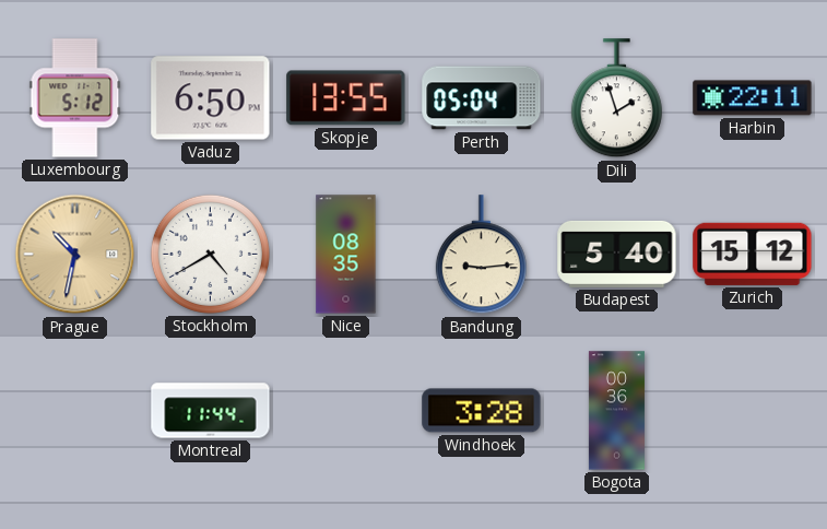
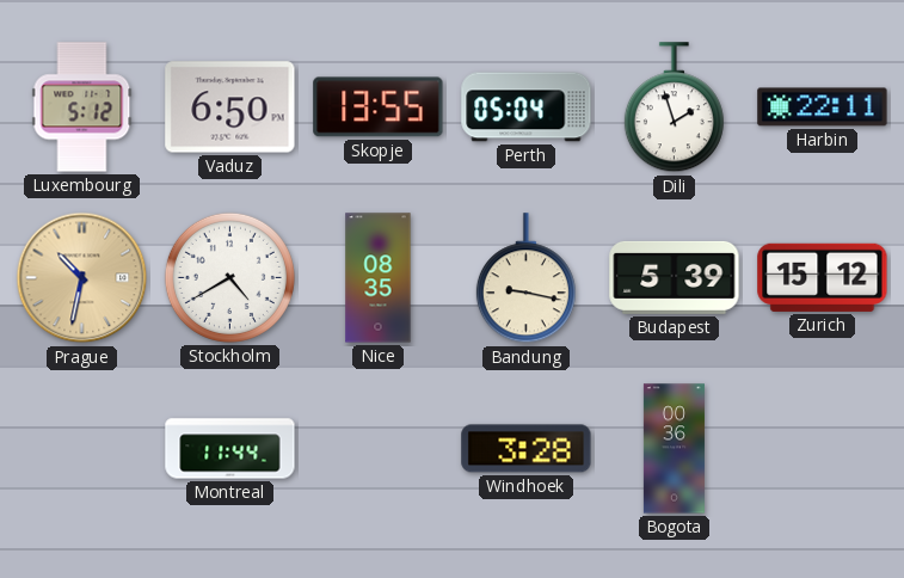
Bandung: 9:14 -> 9:17 (525, 278)
Budapest: 5:40 -> 5:39 (675, 277)
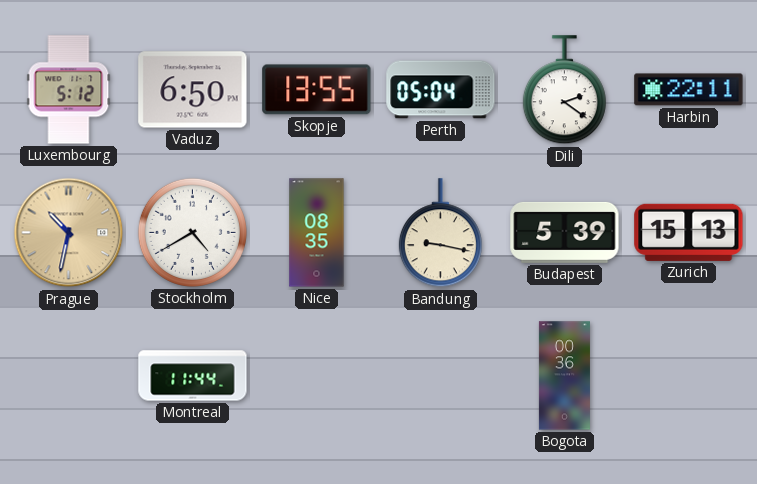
Dili: 1:57 -> 2:21 (564, 90)
Zurich: 15:12 -> 15:13 (689, 232)
Windhoek: 3:28 -> none (527, 449)
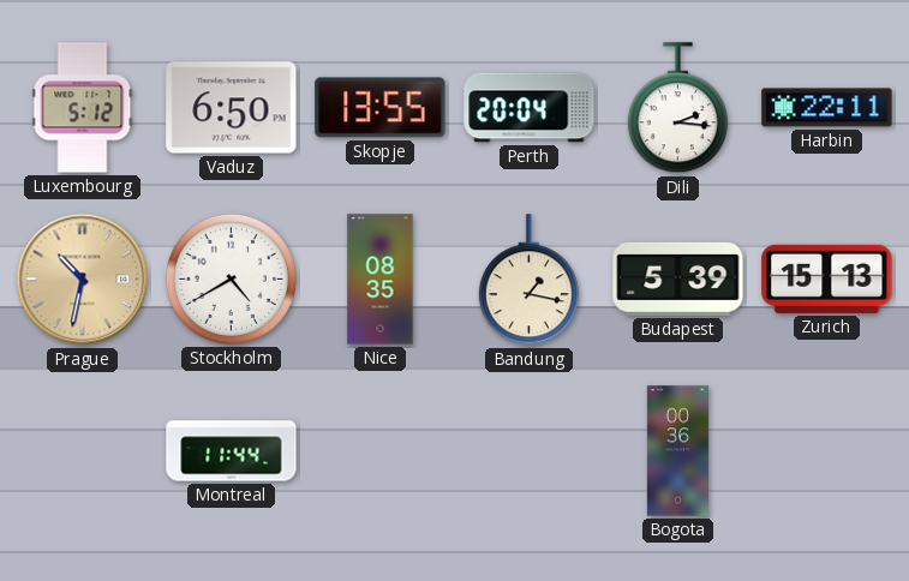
Perth: 05:04 -> 20:04 (530, 108)
Dili: 2:21 -> 2:16 (677, 108)
Bandung: 9:17 -> 1:17 (528, 280)
